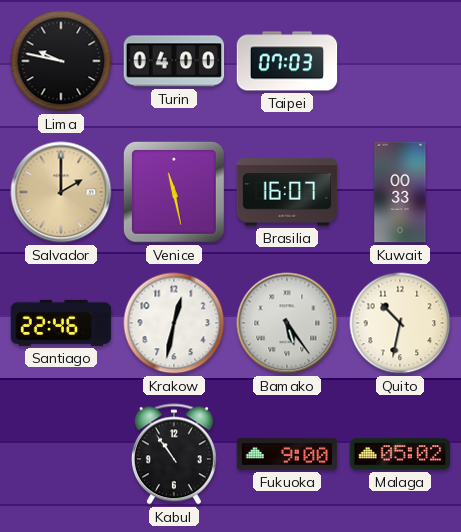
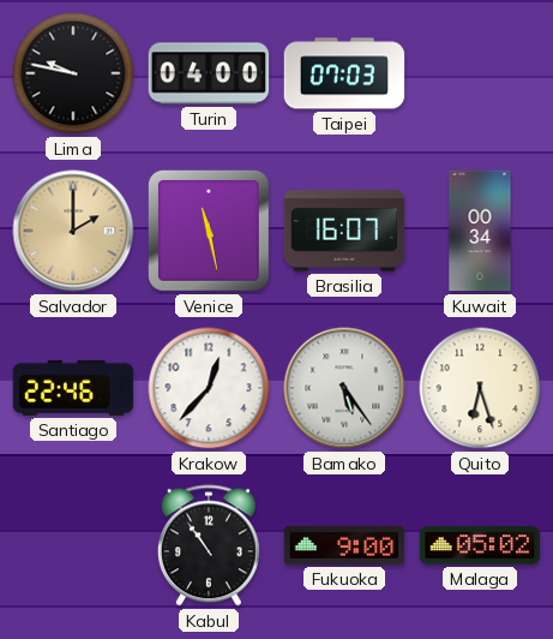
Kuwait: 00:33 -> 00:34 (480, 231)
Krakow: 12:32 -> 12:37 (209, 388)
Quito: 10:32 -> 6:27 (480, 388)
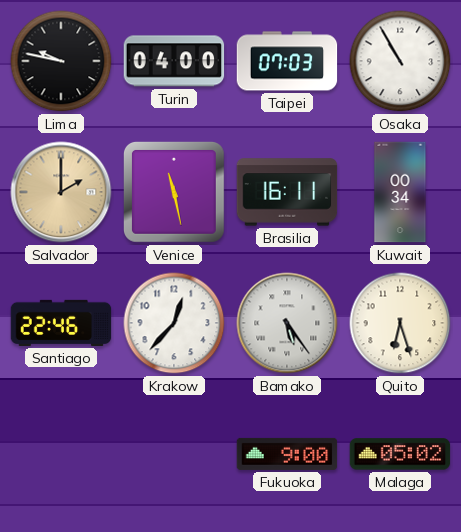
Osaka: none -> 10:55 (400, 61)
Brasilia: 16:07 -> 16:11 (287, 192)
Kabul: 10:54 -> none (209, 545)
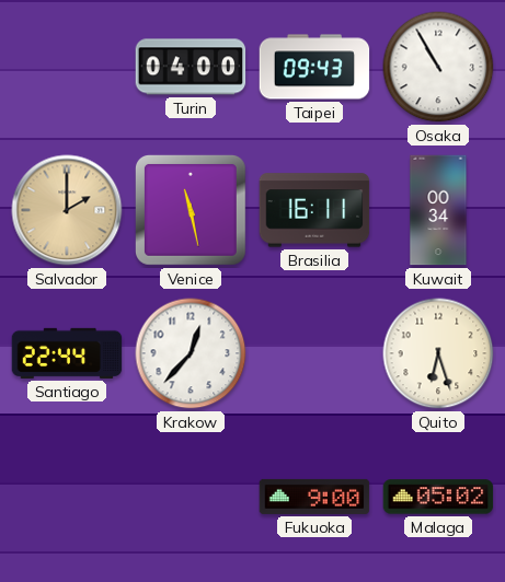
Lima: 9:47 -> none (61, 61)
Taipei: 07:03 -> 09:43 (314, 67)
Santiago: 22:46 -> 22:44 (67, 353)
Bamako: 5:24 -> none (287, 323)
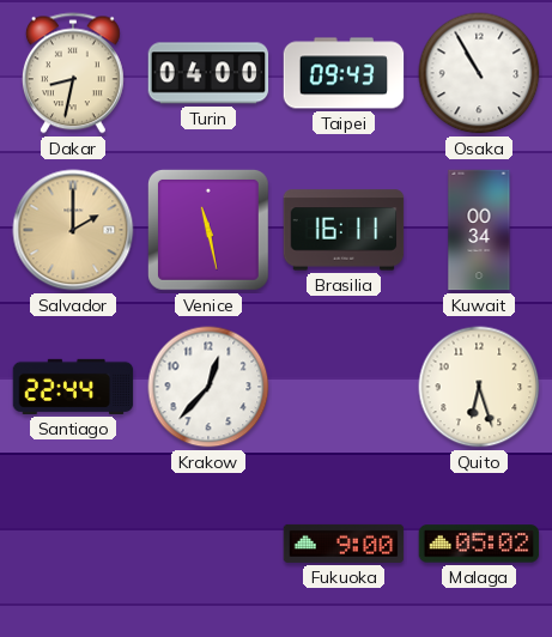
Dakar: none -> 8:32 (73, 73)
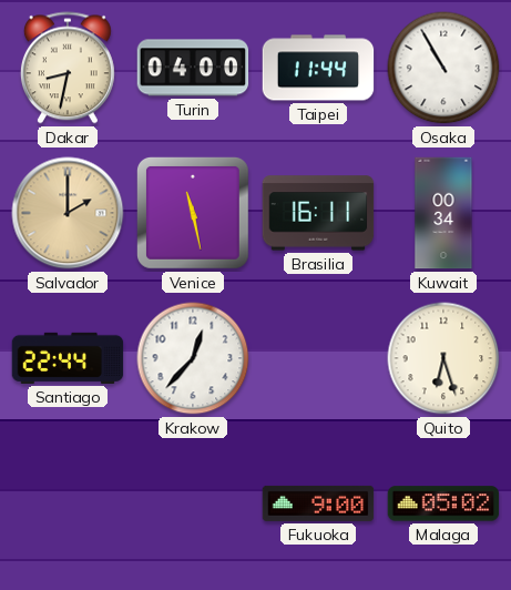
Taipei: 09:43 -> 11:44 (318, 68)
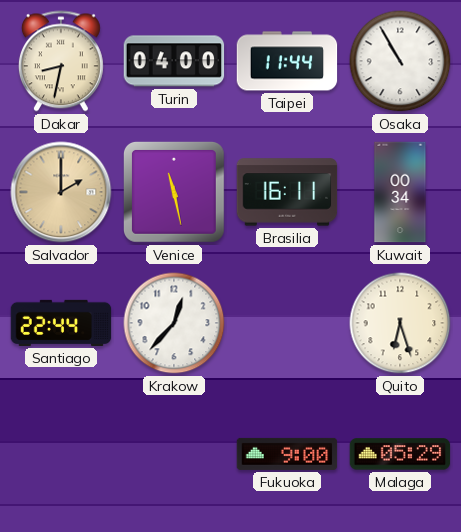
Malaga: 05:02 -> 05:29 (400, 454)
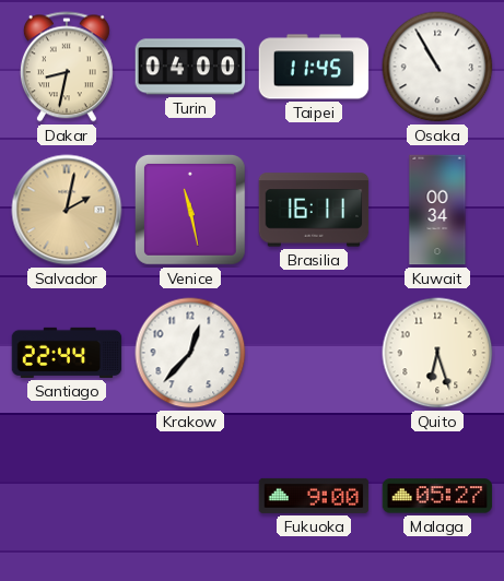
Taipei: 11:44 -> 11:45 (314, 67)
Salvador: 2:00 -> 2:02 (67, 210)
Malaga: 05:29 -> 05:27 (437, 496)
